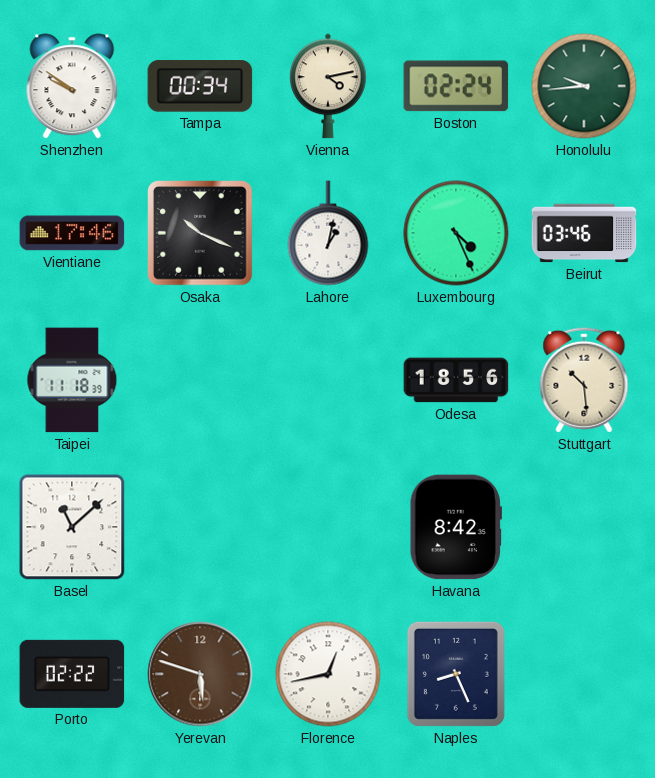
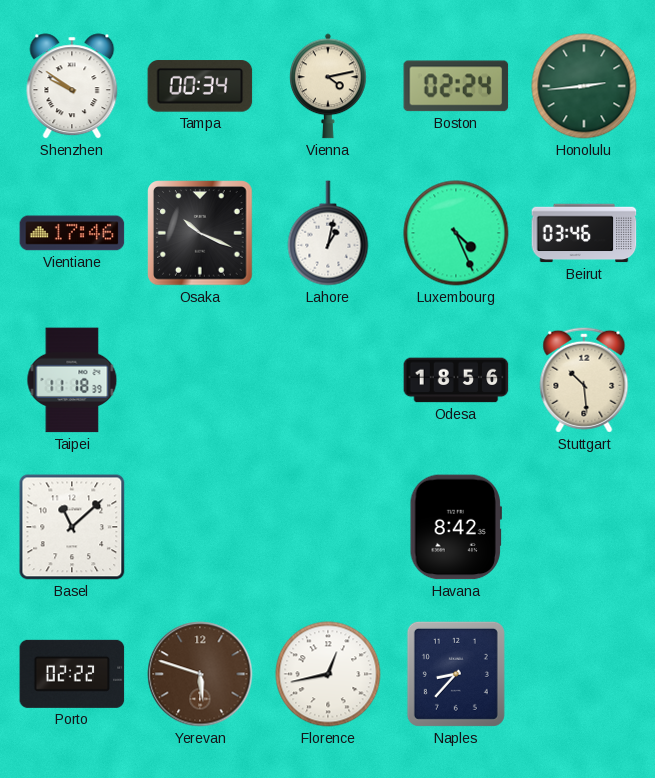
Honolulu: 9:44 -> 2:44 (584, 86)
Naples: 8:26 -> 8:37 (456, 674)
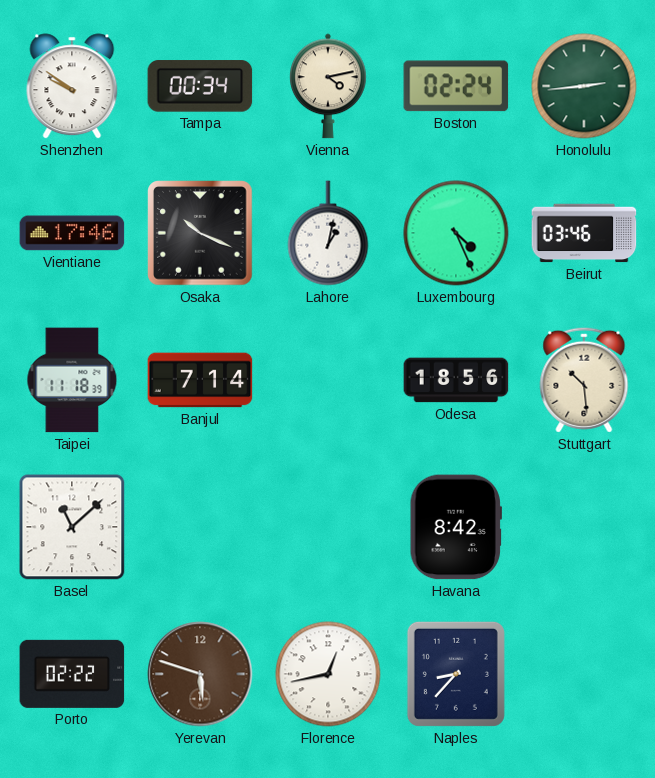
Banjul: none -> 7:14 (200, 380)
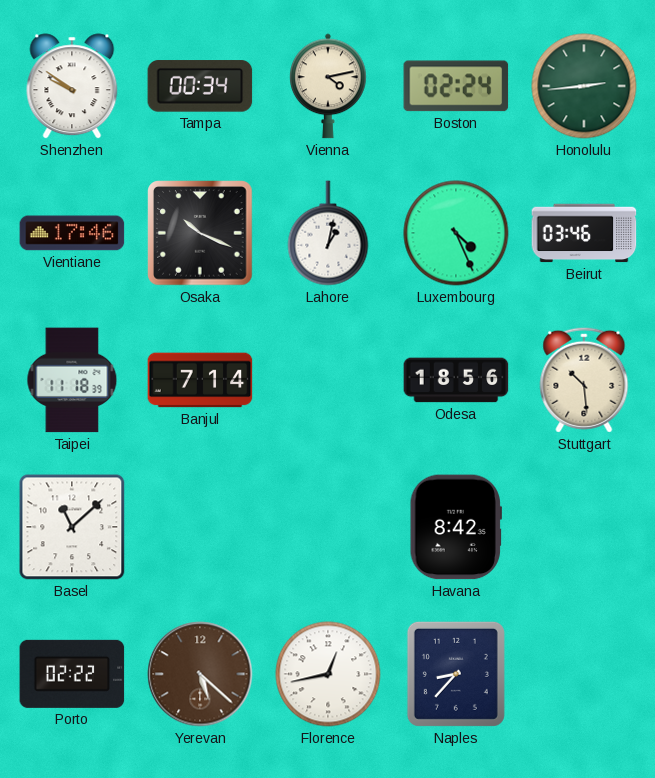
Yerevan: 5:48 -> 5:22 (200, 674)
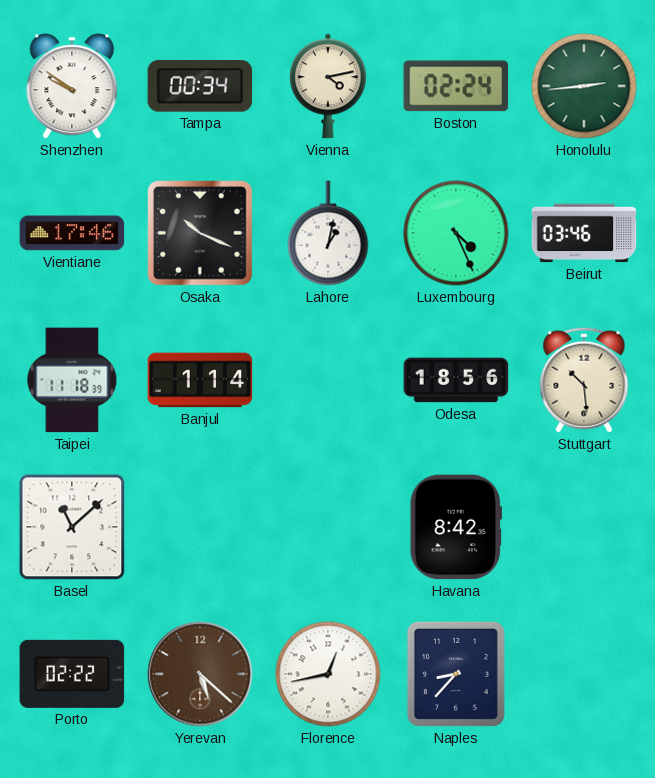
Banjul: 7:14 -> 1:14 (200, 380)
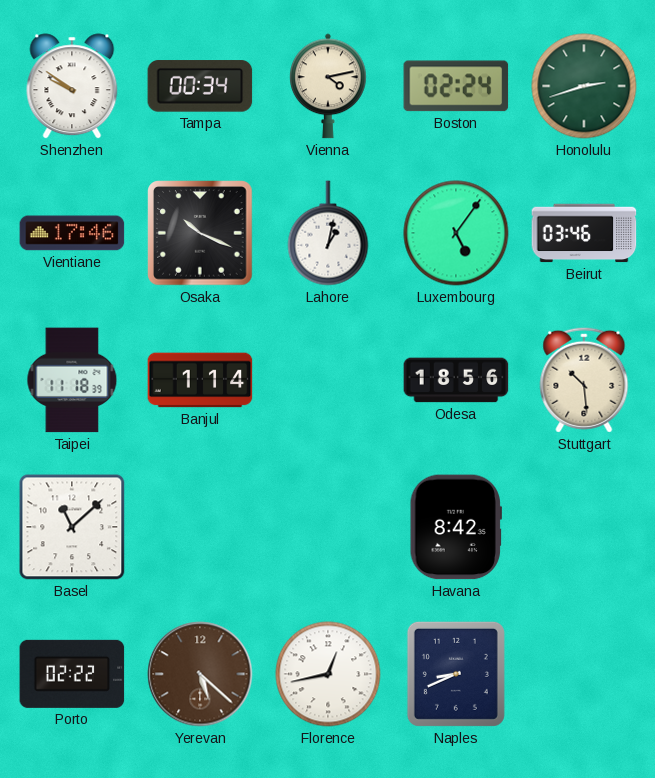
Honolulu: 2:44 -> 2:42 (584, 86)
Luxembourg: 4:26 -> 5:06 (456, 233)
Naples: 8:37 -> 8:41 (456, 674)
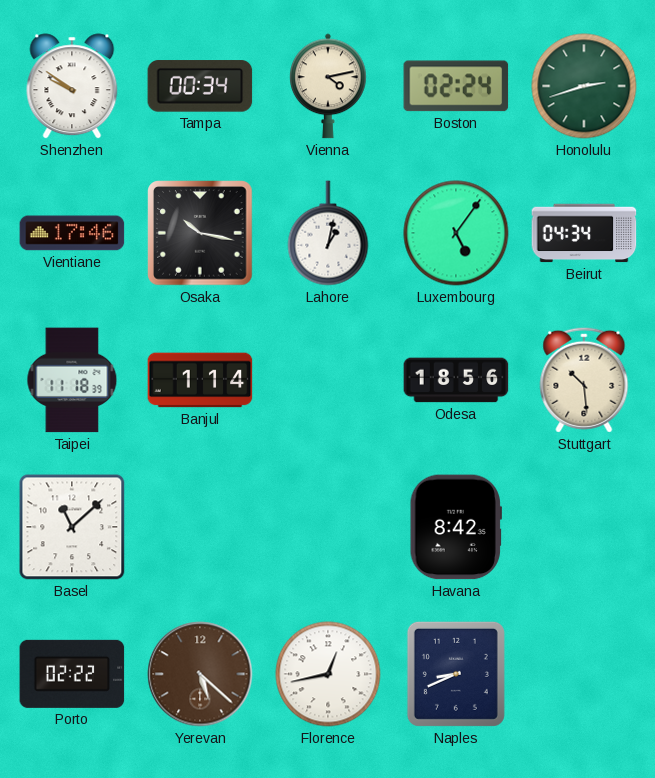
Osaka: 10:19 -> 10:17 (200, 233)
Beirut: 03:46 -> 04:34 (584, 233)
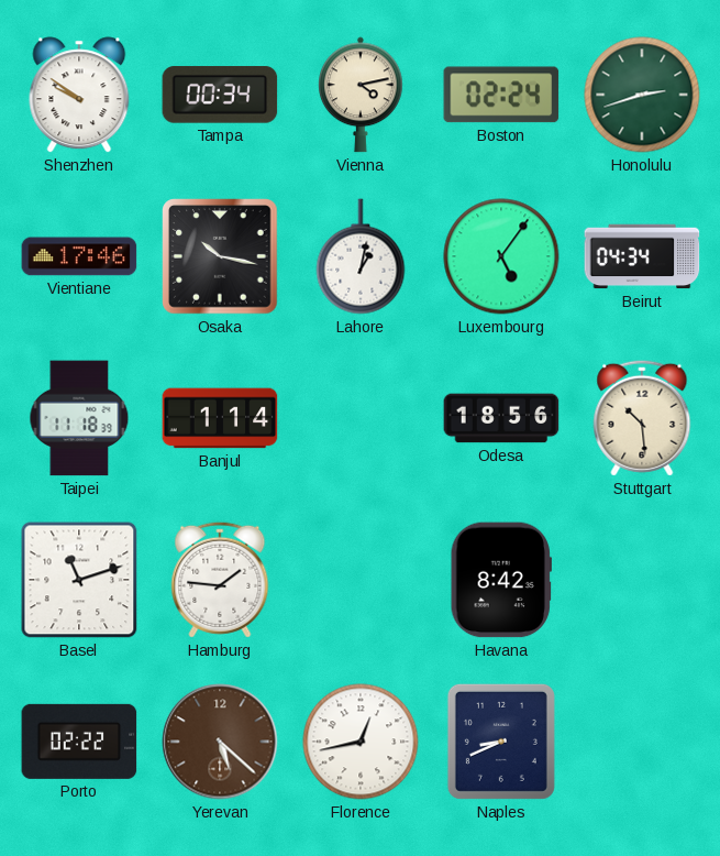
Basel: 11:08 -> 11:12 (79, 580)
Hamburg: none -> 1:46 (220, 580)
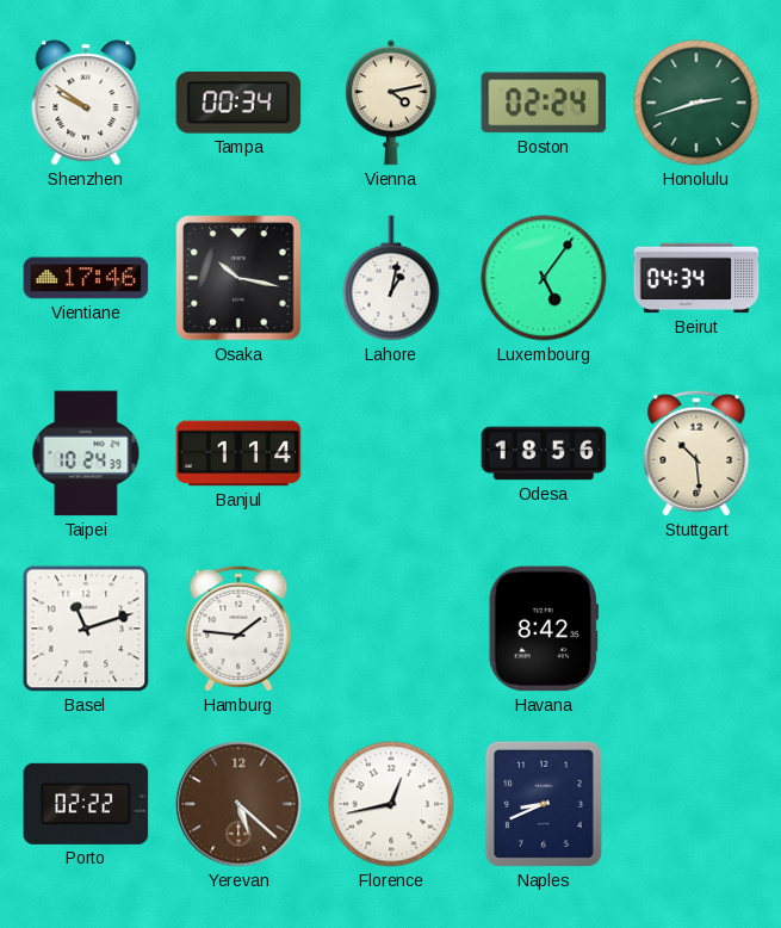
Taipei: 11:18 -> 10:24 (86, 453)
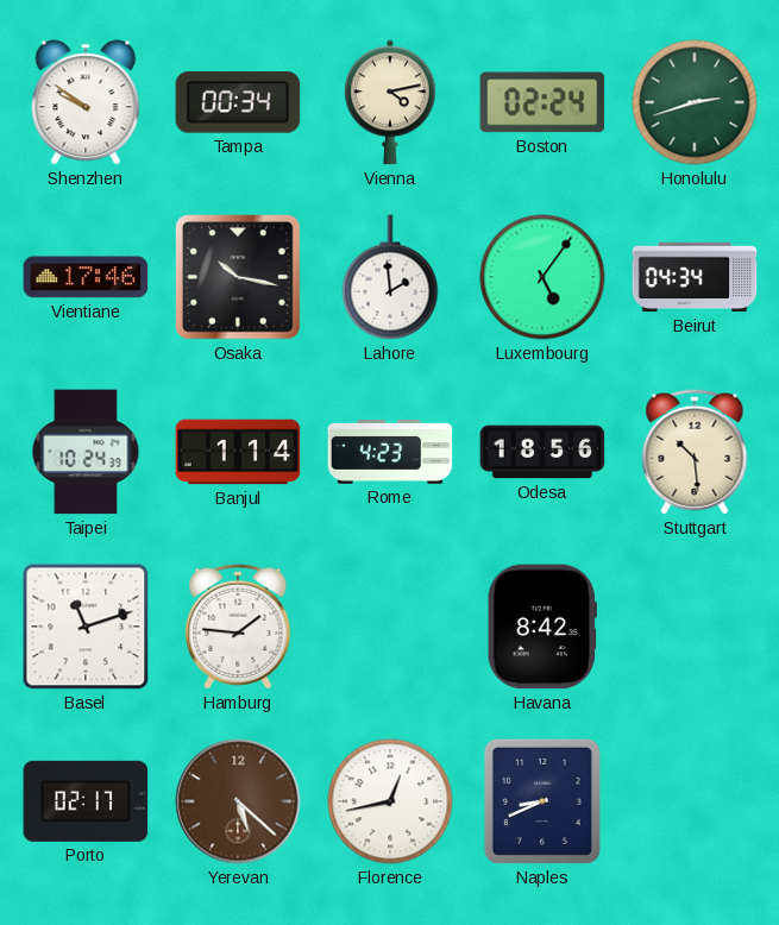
Lahore: 1:02 -> 1:59 (390, 277)
Rome: none -> 4:23 (390, 453)
Porto: 02:22 -> 02:17 (86, 801)
